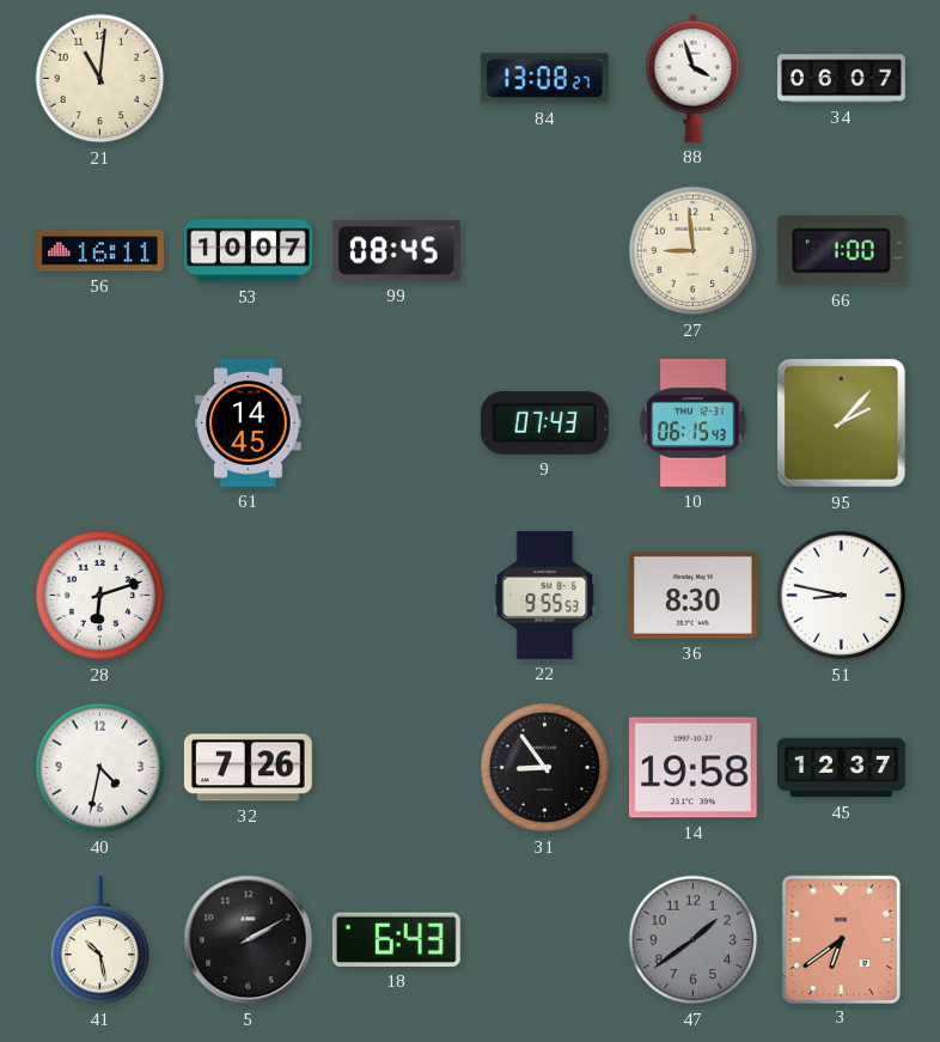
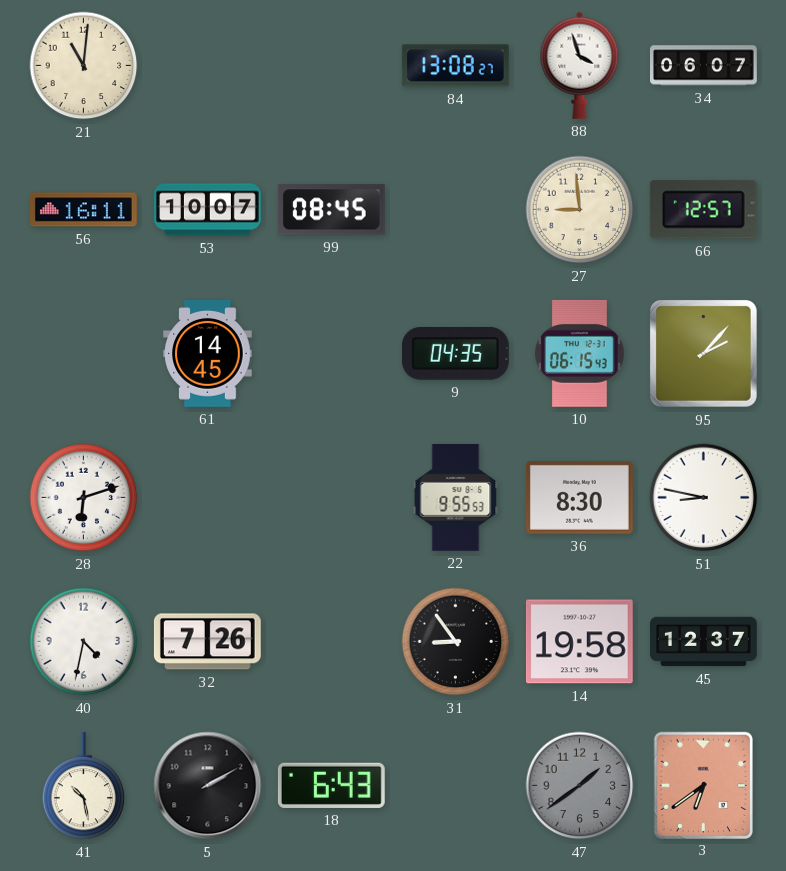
66: 1:00 -> 12:57 (703, 210)
9: 07:43 -> 04:35 (455, 353)
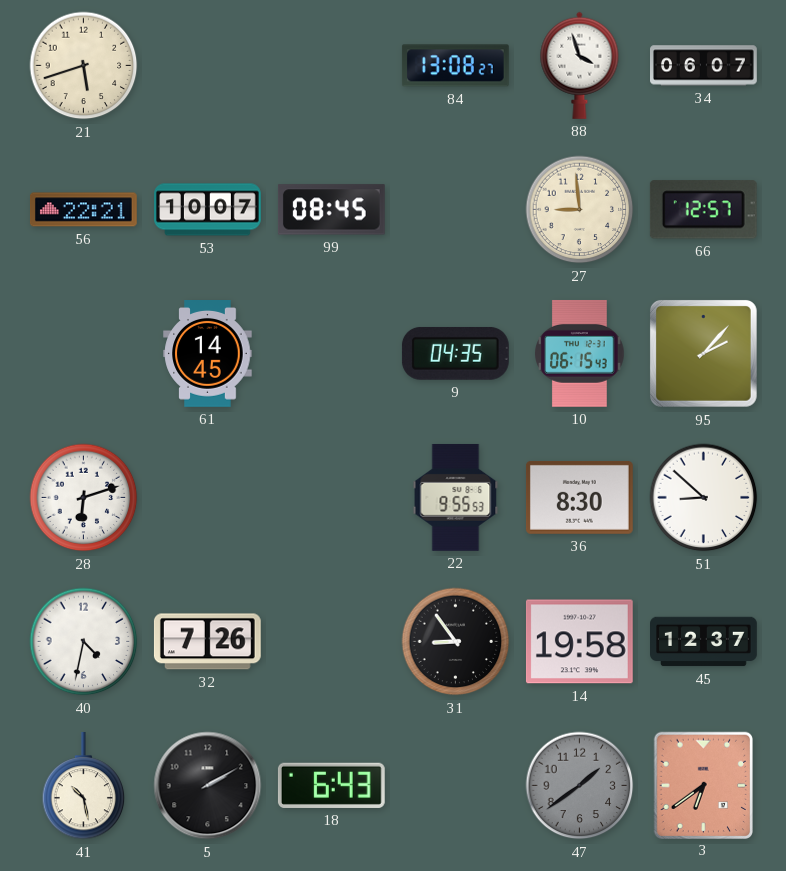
21: 11:01 -> 5:42 (84, 66)
56: 16:11 -> 22:21 (83, 210)
51: 8:47 -> 8:52 (704, 498)
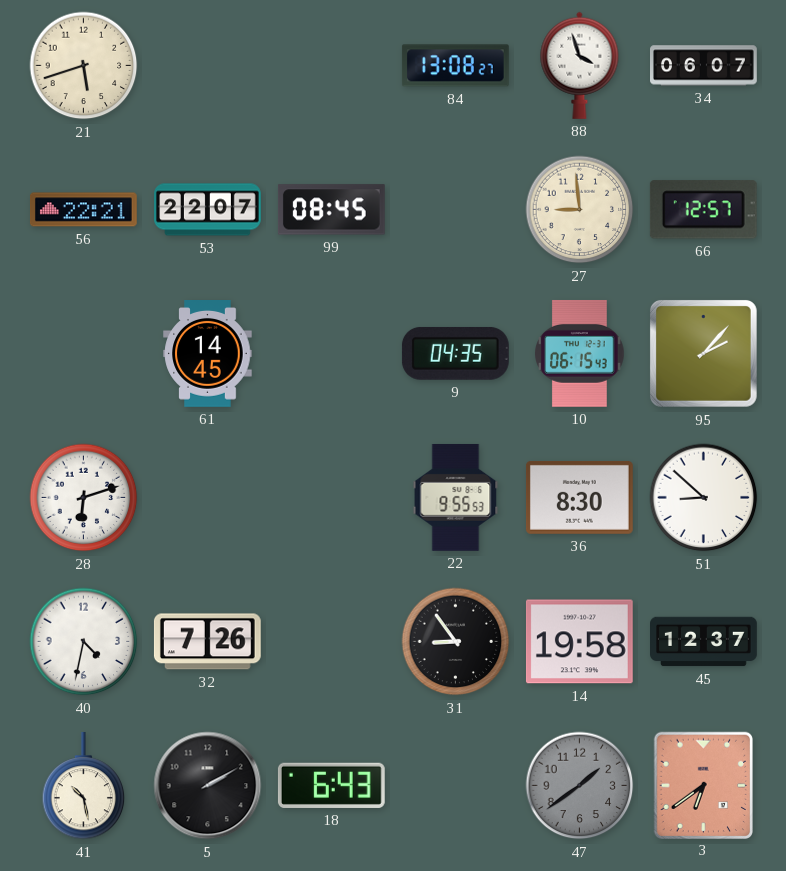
53: 10:07 -> 22:07 (208, 210)
